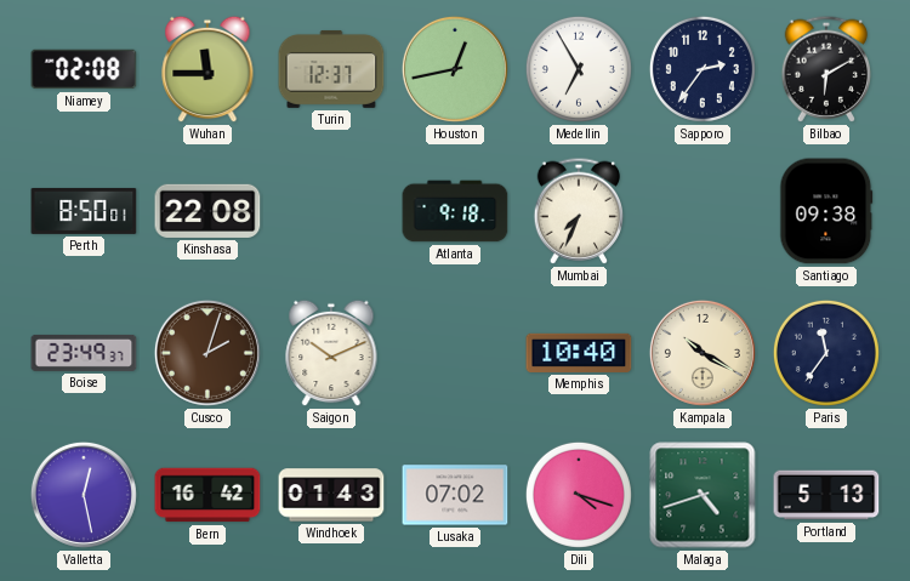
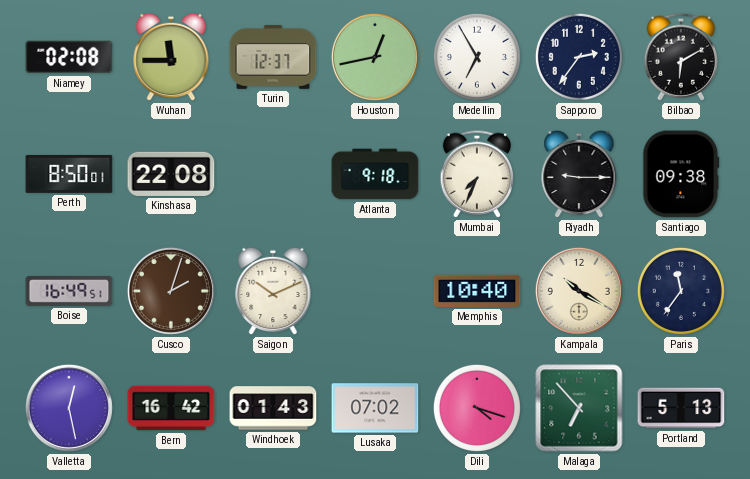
Riyadh: none -> 9:15 (579, 174)
Boise: 23:49 -> 16:49 (69, 291)
Malaga: 4:42 -> 6:53 (579, 408)
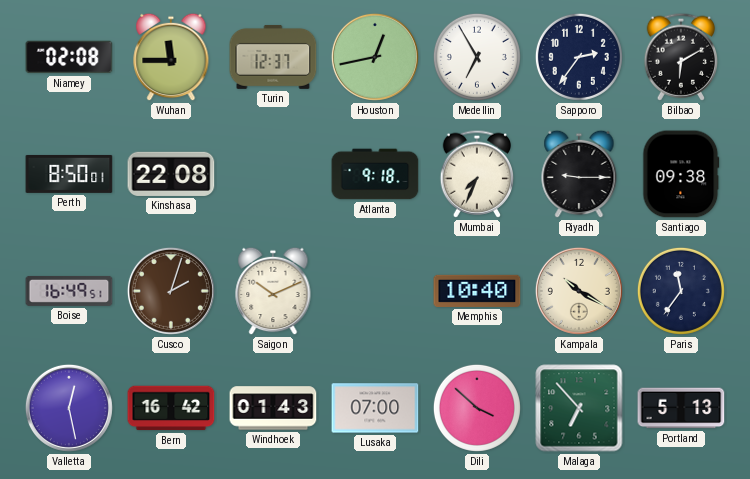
Lusaka: 07:02 -> 07:00 (375, 408)
Dili: 4:18 -> 3:52 (477, 408)
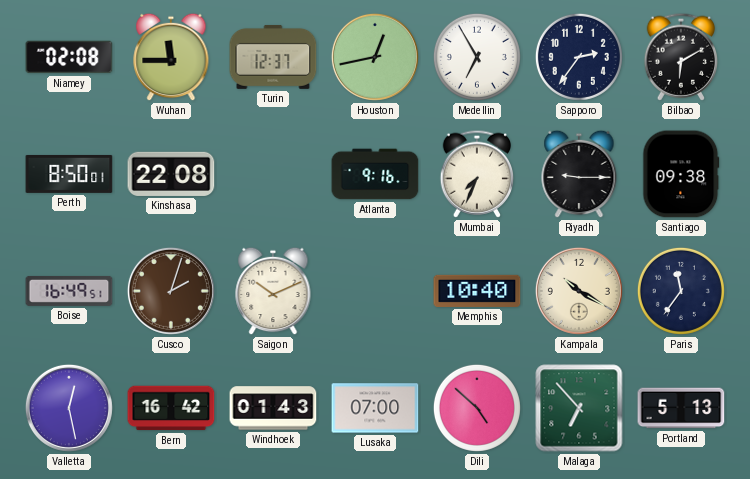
Atlanta: 9:18 -> 9:16 (375, 174)
Dili: 3:52 -> 4:52 (477, 408)
